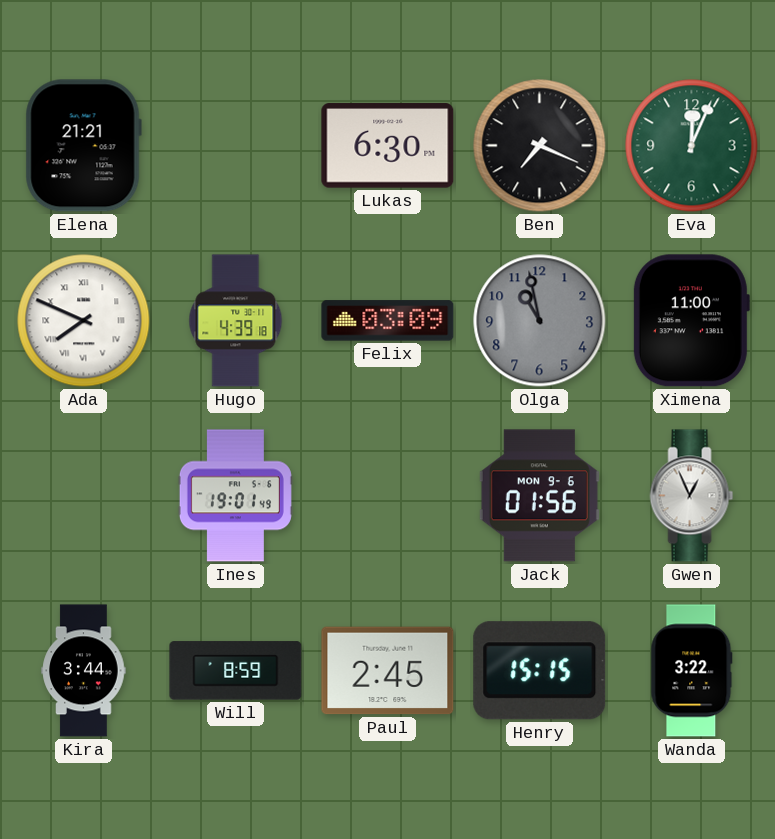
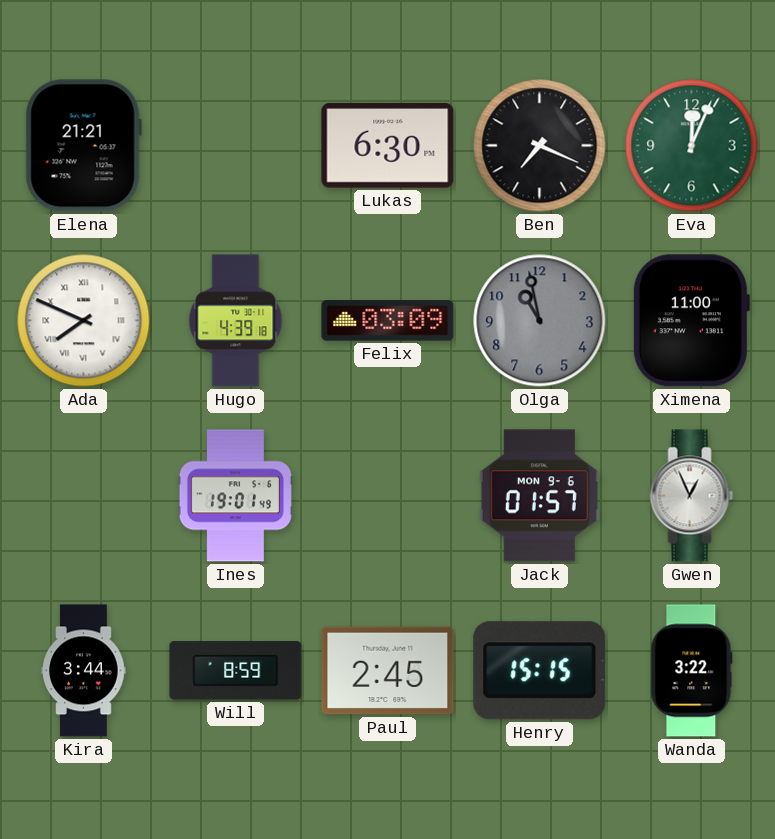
Jack: 01:56 -> 01:57 (539, 496)
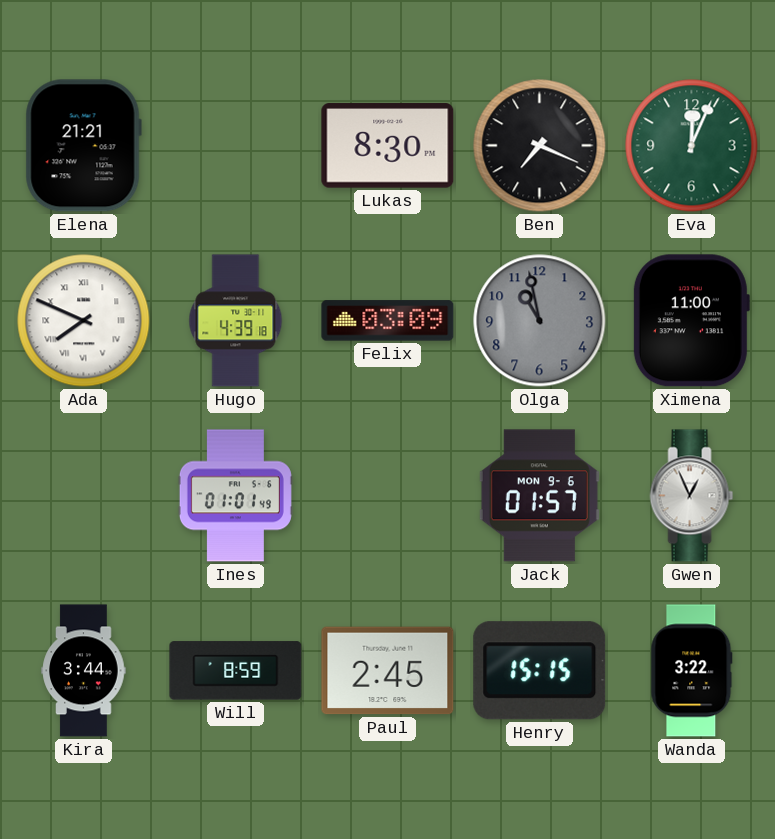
Lukas: 6:30 -> 8:30 (388, 146)
Ines: 19:01 -> 01:01 (235, 496)
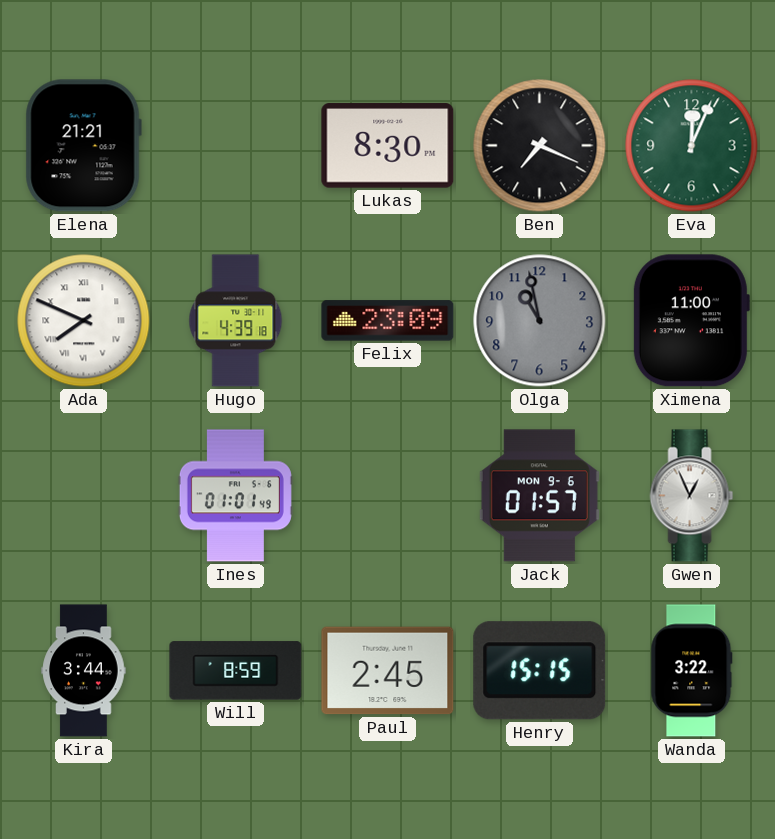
Felix: 03:09 -> 23:09 (388, 321)
